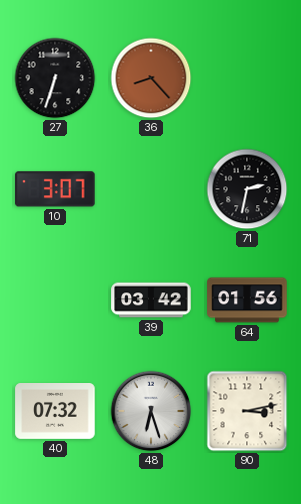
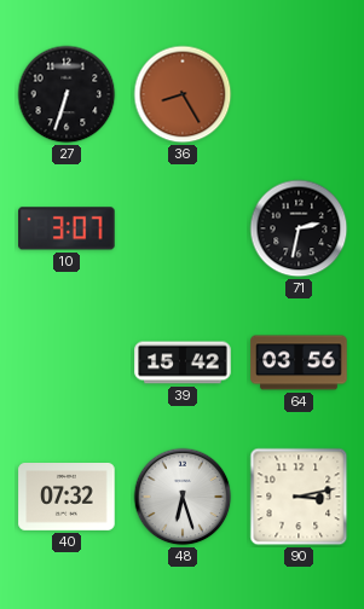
36: 8:23 -> 8:25 (183, 94)
39: 03:42 -> 15:42 (183, 362)
64: 01:56 -> 03:56 (299, 362)
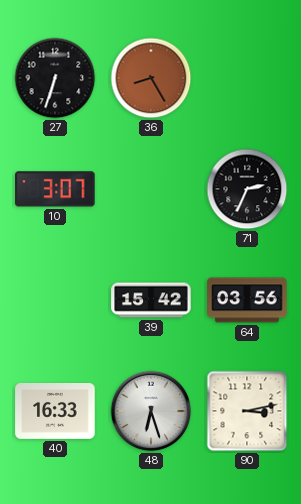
71: 2:32 -> 2:34 (247, 189)
40: 07:32 -> 16:33 (55, 412)
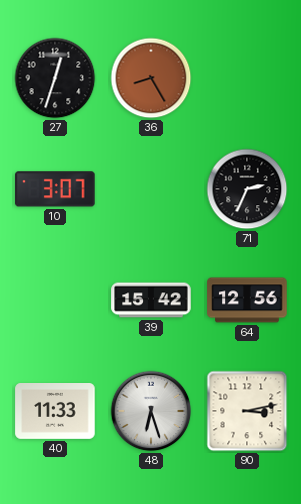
27: 6:33 -> 12:33 (55, 78)
64: 03:56 -> 12:56 (247, 300)
40: 16:33 -> 11:33 (55, 412)
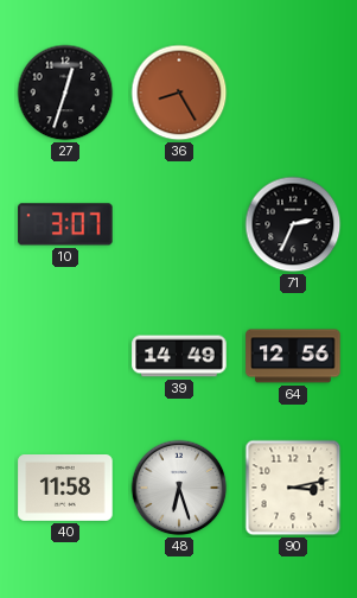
39: 15:42 -> 14:49 (179, 356)
40: 11:33 -> 11:58 (65, 489)
